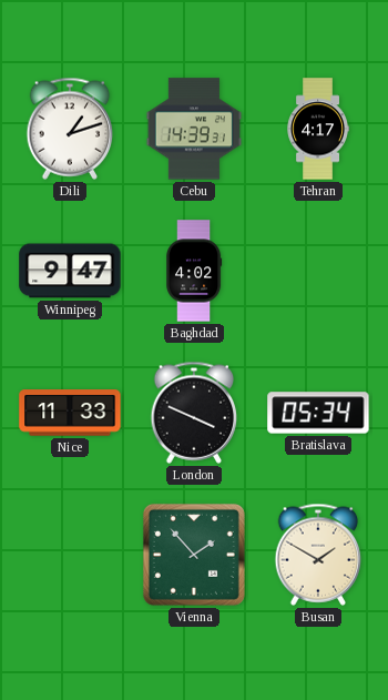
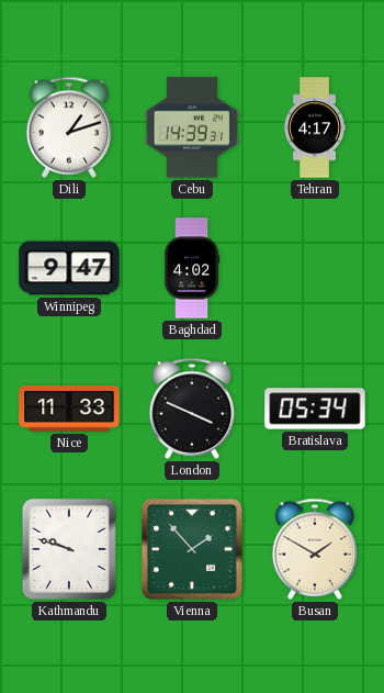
Kathmandu: none -> 9:48 (69, 549)
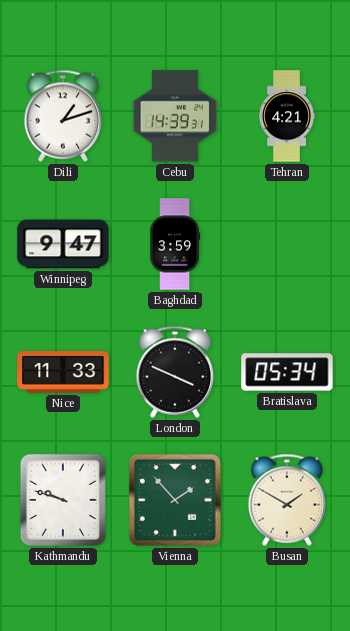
Tehran: 4:17 -> 4:21 (287, 116)
Baghdad: 4:02 -> 3:59 (176, 244)
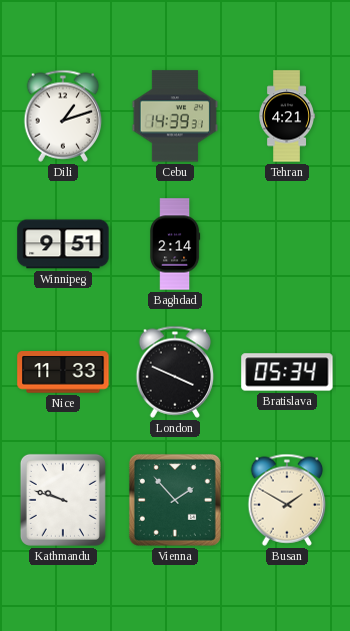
Winnipeg: 9:47 -> 9:51 (63, 244)
Baghdad: 3:59 -> 2:14 (176, 244)
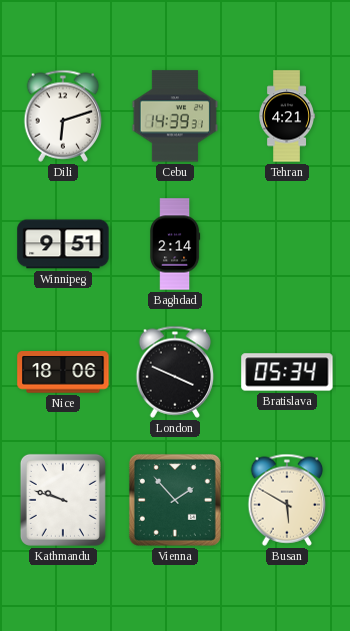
Dili: 1:12 -> 6:12 (63, 116)
Nice: 11:33 -> 18:06 (63, 372)
Busan: 1:50 -> 5:50 (287, 500)
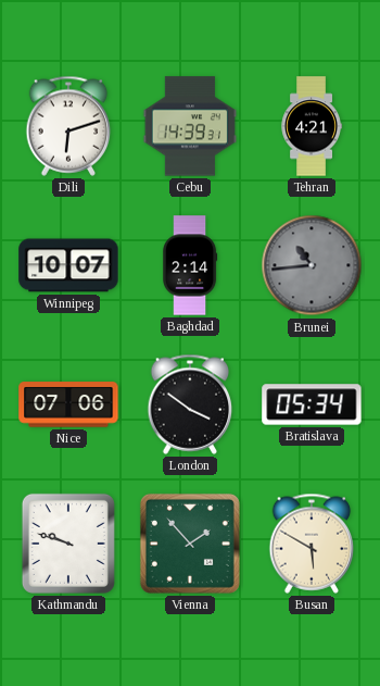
Winnipeg: 9:51 -> 10:07 (68, 265)
Brunei: none -> 10:44 (312, 265)
Nice: 18:06 -> 07:06 (68, 404)
London: 3:49 -> 3:51 (190, 404)
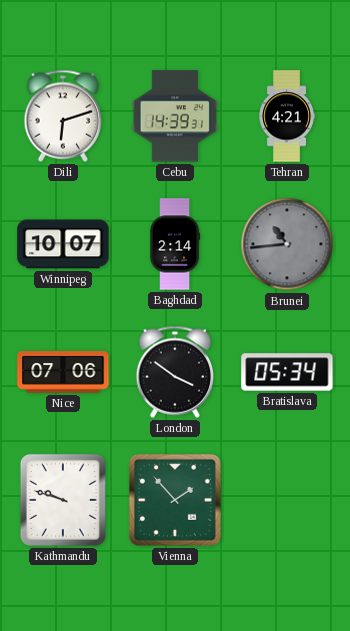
Busan: 5:50 -> none (312, 544)
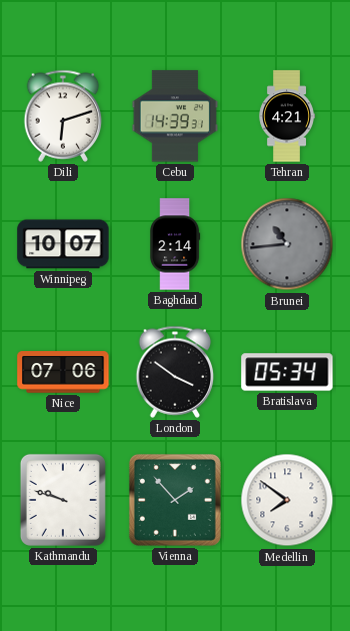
Medellin: none -> 7:51 (287, 500)
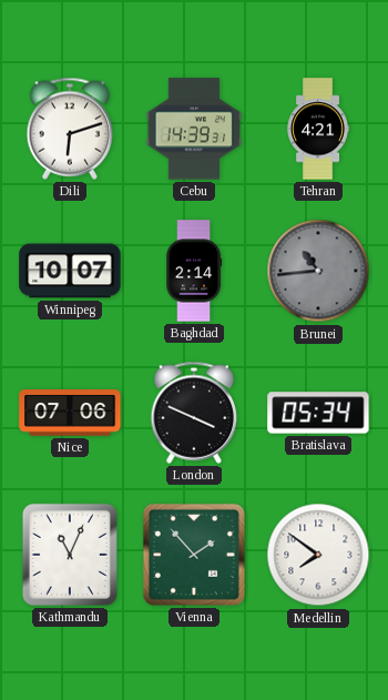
London: 3:51 -> 3:49 (194, 413)
Kathmandu: 9:48 -> 11:04 (70, 555)
